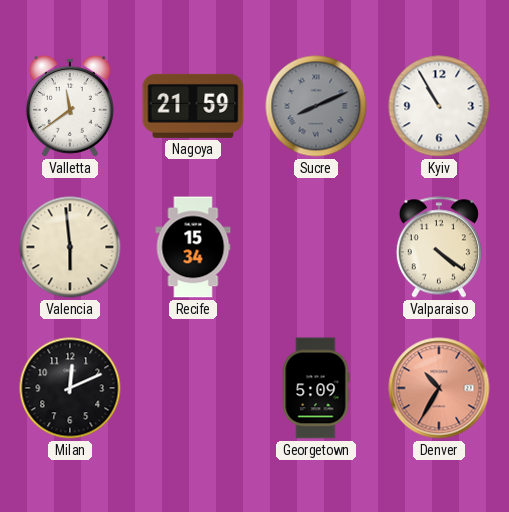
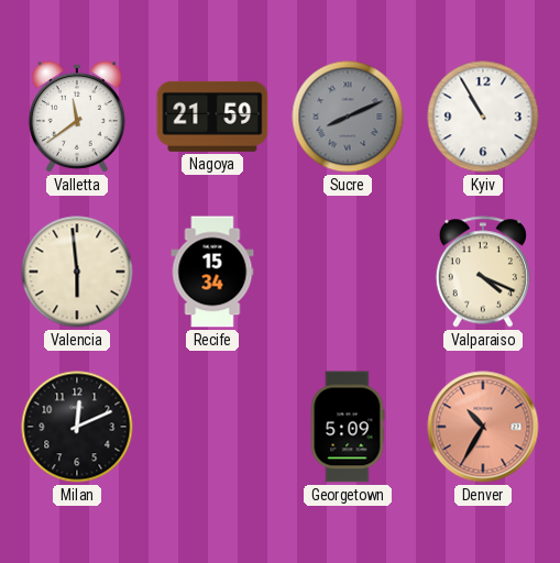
Valparaiso: 4:21 -> 4:19 (483, 272)
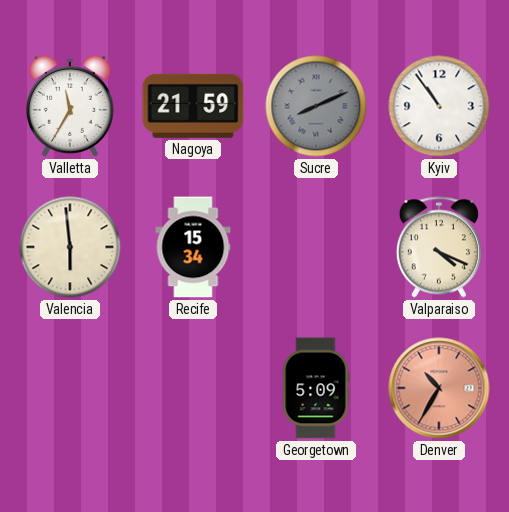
Valletta: 11:39 -> 11:35 (70, 106)
Kyiv: 10:55 -> 10:54 (439, 106)
Milan: 12:11 -> none (77, 427)
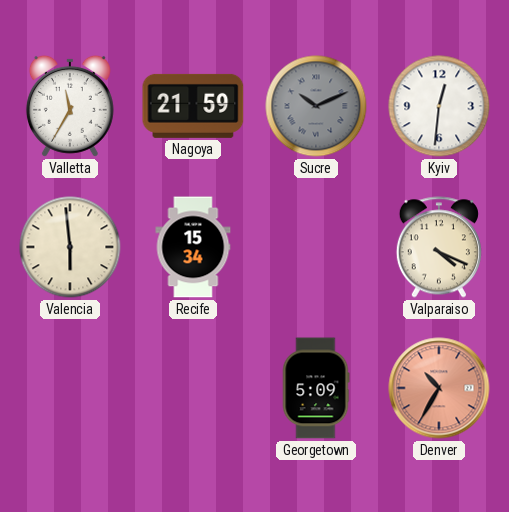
Sucre: 8:11 -> 10:11 (316, 106)
Kyiv: 10:54 -> 12:31 (439, 106)
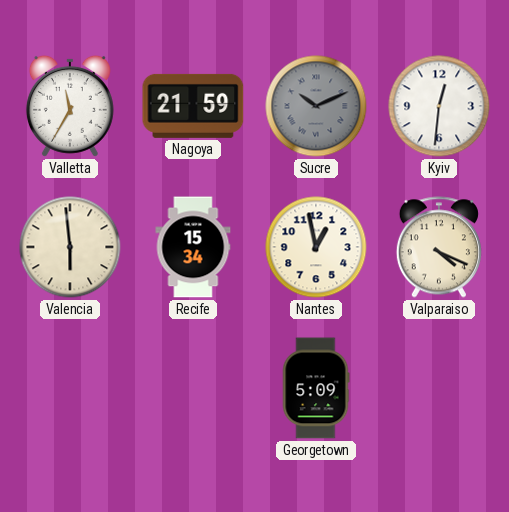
Nantes: none -> 12:58 (316, 247)
Denver: 10:35 -> none (439, 388)
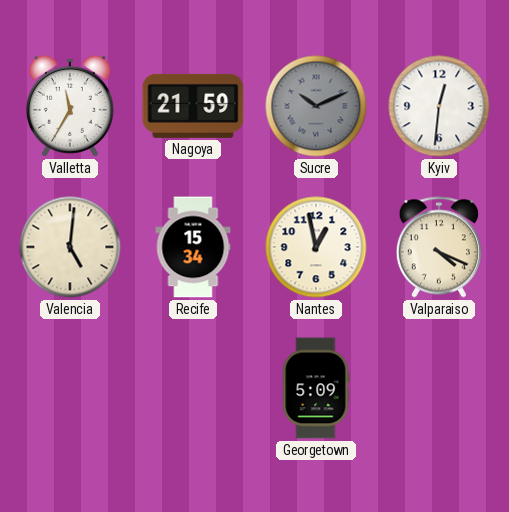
Valencia: 5:59 -> 5:01 (70, 247)
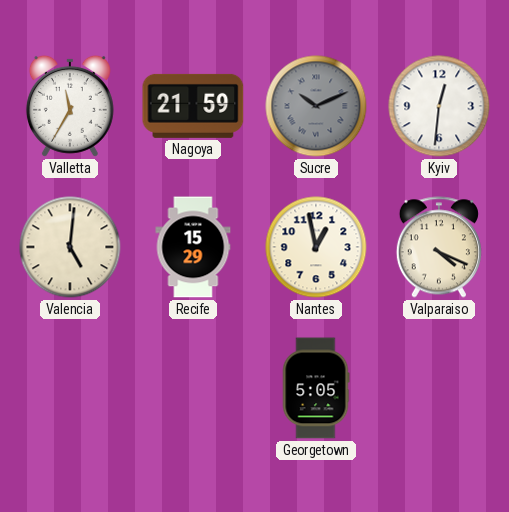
Recife: 15:34 -> 15:29 (193, 247)
Georgetown: 5:09 -> 5:05 (316, 388)
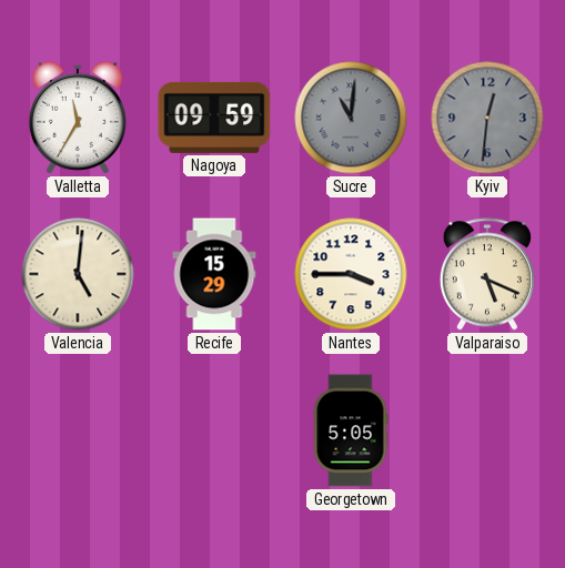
Nagoya: 21:59 -> 09:59 (214, 118)
Sucre: 10:11 -> 11:01 (351, 118)
Kyiv dial: white -> grey (487, 118)
Nantes: 12:58 -> 3:45 (351, 274)
Valparaiso: 4:19 -> 5:19 (487, 274)
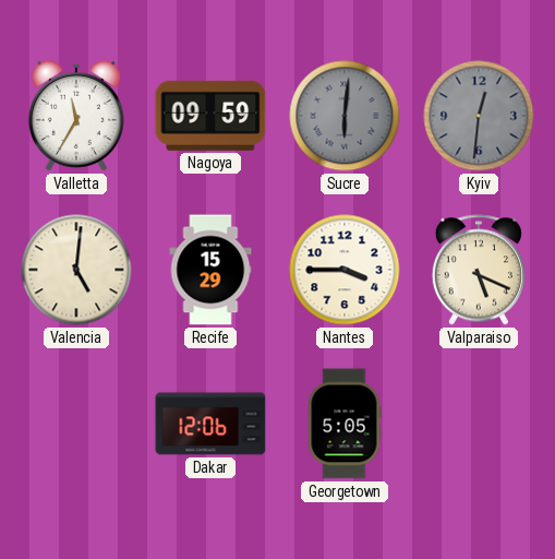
Sucre: 11:01 -> 6:01 (345, 116)
Dakar: none -> 12:06 (210, 424)
